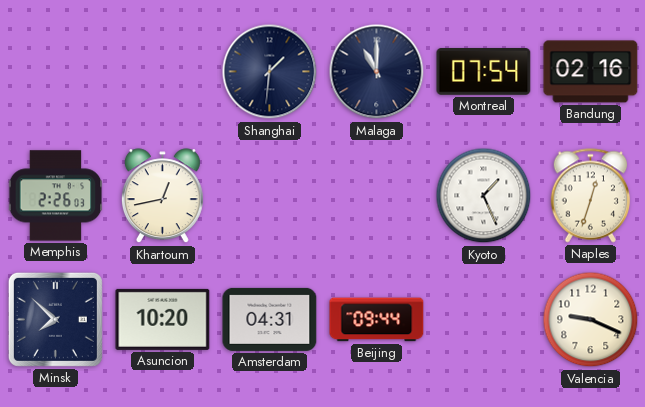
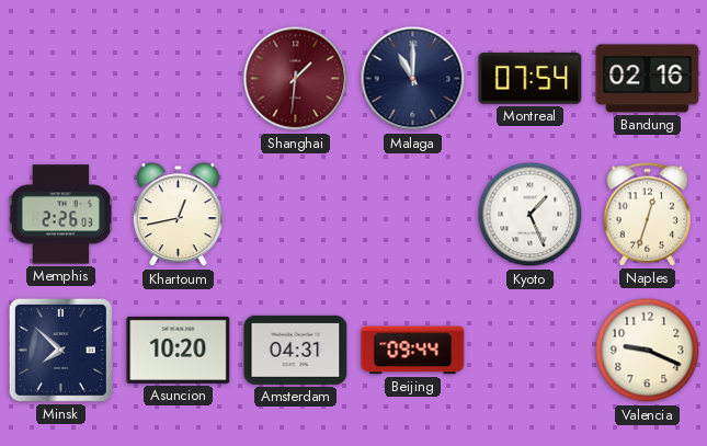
Shanghai dial: navy -> burgundy (296, 79)
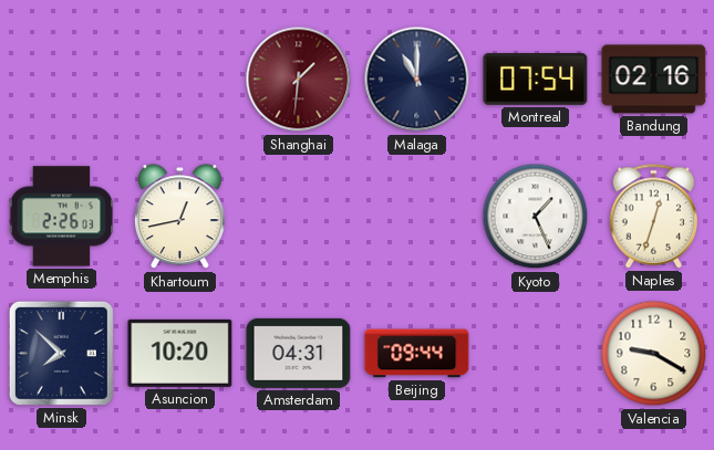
Valencia: 9:19 -> 9:20 (654, 354)
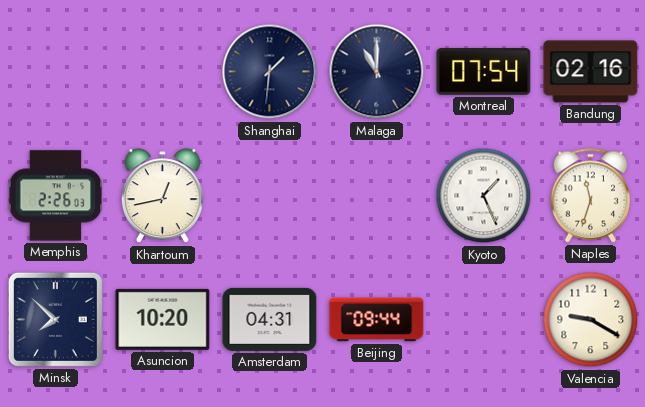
Shanghai dial: burgundy -> navy (270, 72)
Naples: 12:33 -> 11:33 (591, 196)
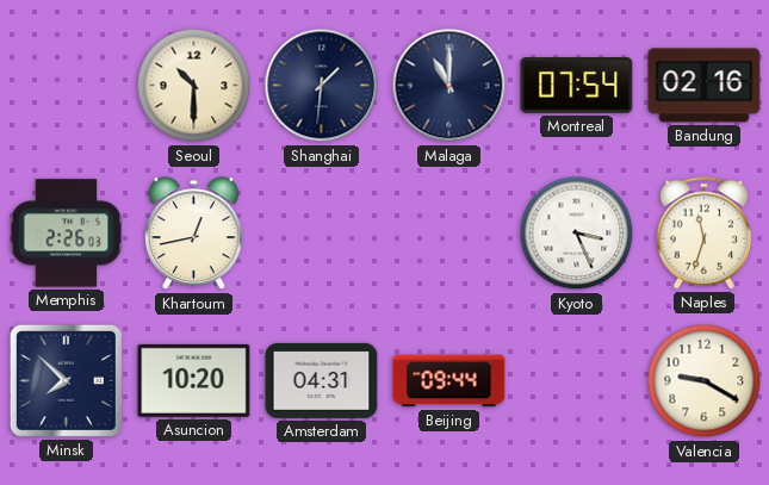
Seoul: none -> 10:30 (194, 86)
Kyoto: 1:26 -> 3:26 (577, 234)
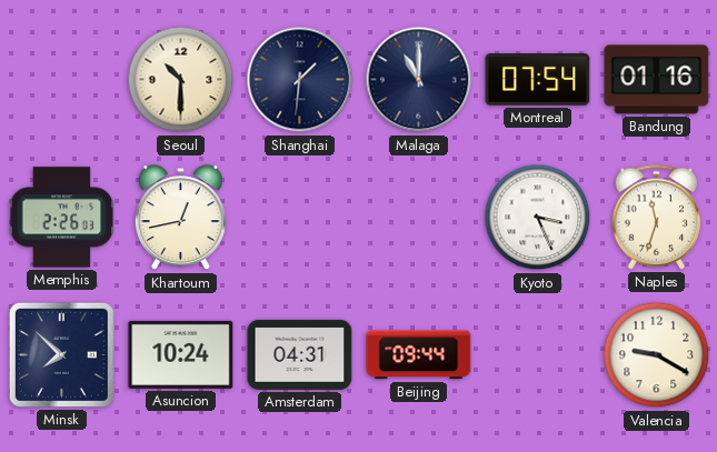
Bandung: 02:16 -> 01:16 (657, 80)
Asuncion: 10:20 -> 10:24 (181, 354)
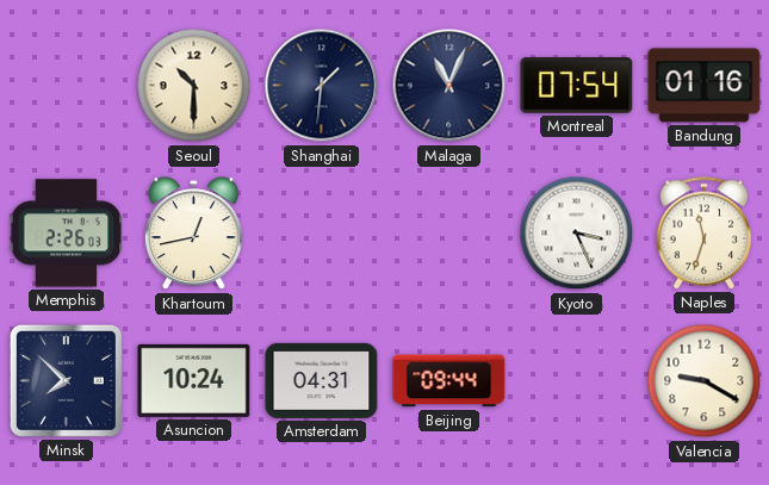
Malaga: 11:00 -> 11:04 (449, 86)
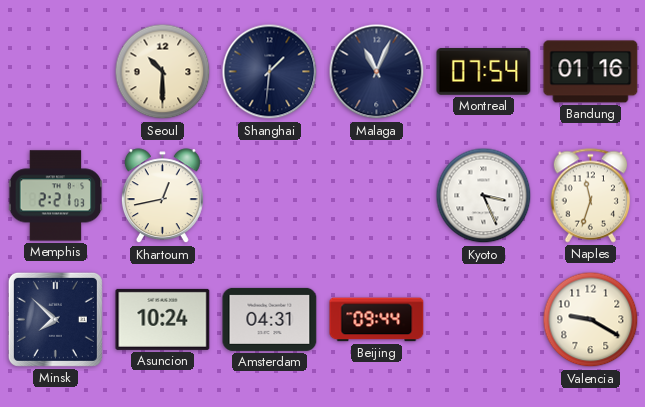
Memphis: 2:26 -> 2:21 (56, 196)
